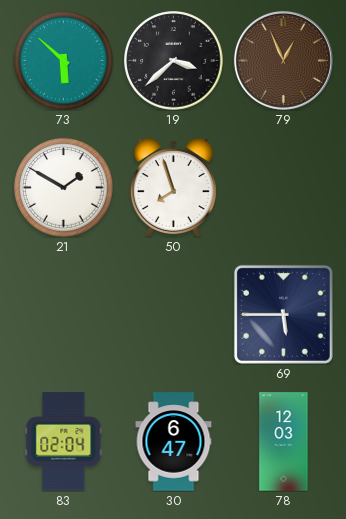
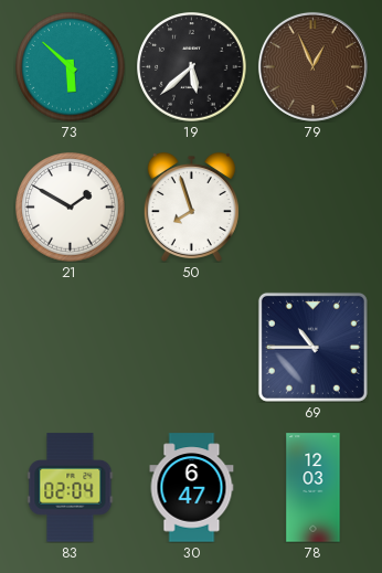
19: 3:38 -> 5:38 (192, 67)
69: 5:45 -> 10:45 (312, 347)
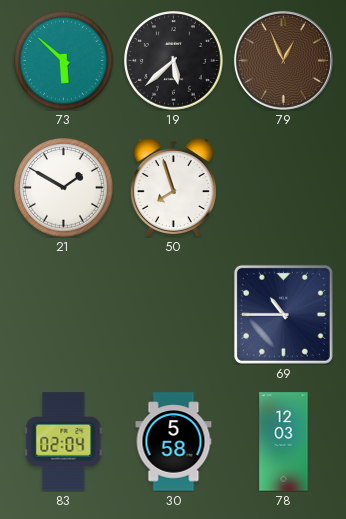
30: 6:47 -> 5:58 (174, 442)
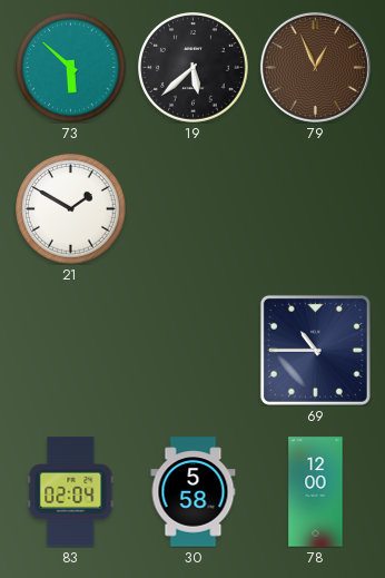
50: 7:57 -> none (173, 187)
78: 12:03 -> 12:00 (316, 492)
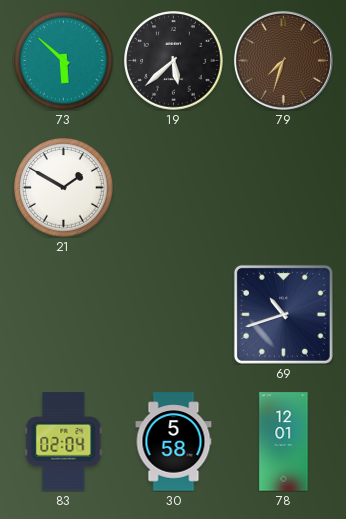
79: 12:56 -> 7:33 (283, 60)
69: 10:45 -> 10:42 (283, 314)
78: 12:00 -> 12:01 (284, 442)
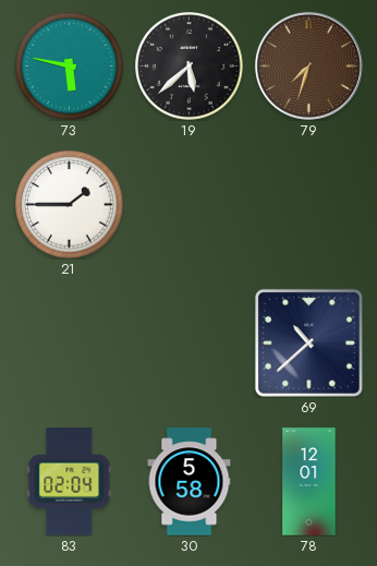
73: 5:52 -> 5:47 (70, 67)
21: 1:50 -> 1:45 (70, 205)
69: 10:42 -> 10:38 (308, 342)
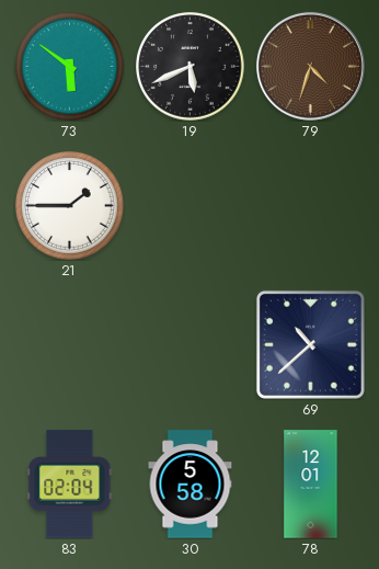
73: 5:47 -> 5:51 (70, 67)
19: 5:38 -> 5:41 (191, 67)
79: 7:33 -> 4:33 (310, 66)
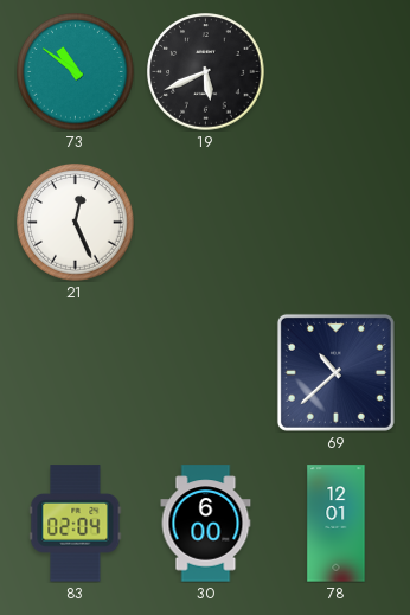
73: 5:51 -> 10:51 (76, 72)
79: 4:33 -> none (310, 66)
21: 1:45 -> 12:26 (76, 223)
30: 5:58 -> 6:00 (206, 524)
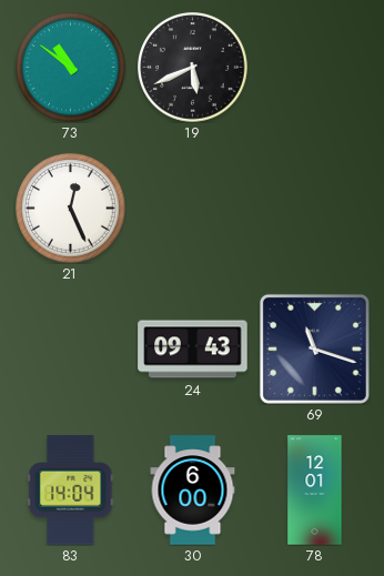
24: none -> 09:43 (193, 350)
69: 10:38 -> 11:18 (314, 348)
83: 02:04 -> 14:04 (71, 491)
